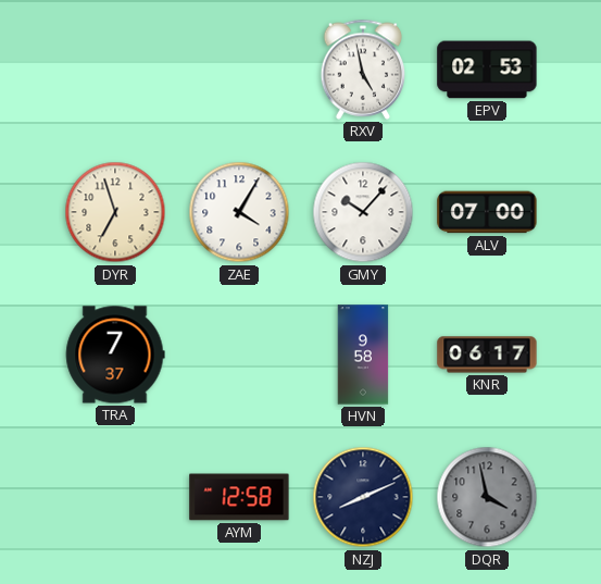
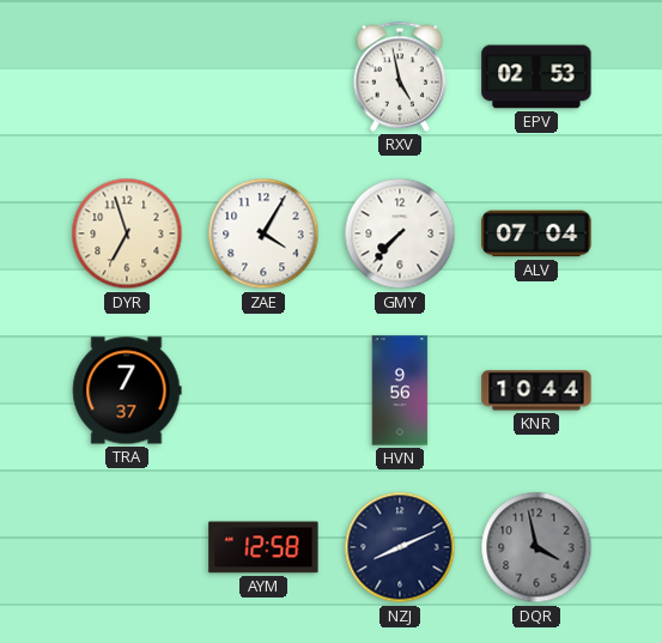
GMY: 10:07 -> 7:37 (400, 233)
ALV: 07:00 -> 07:04 (536, 233)
HVN: 9:58 -> 9:56 (400, 390)
KNR: 06:17 -> 10:44 (536, 390)
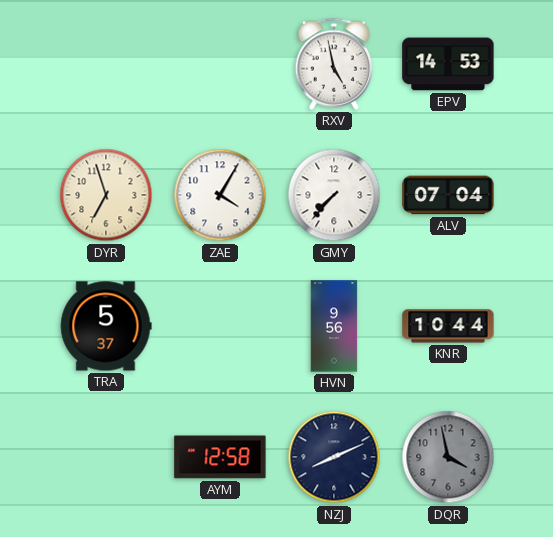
EPV: 02:53 -> 14:53 (448, 64)
TRA: 7:37 -> 5:37 (106, 326)
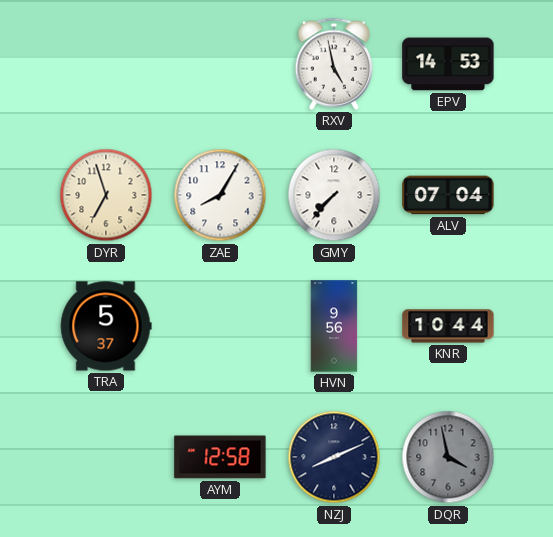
ZAE: 4:05 -> 8:05 (220, 195)
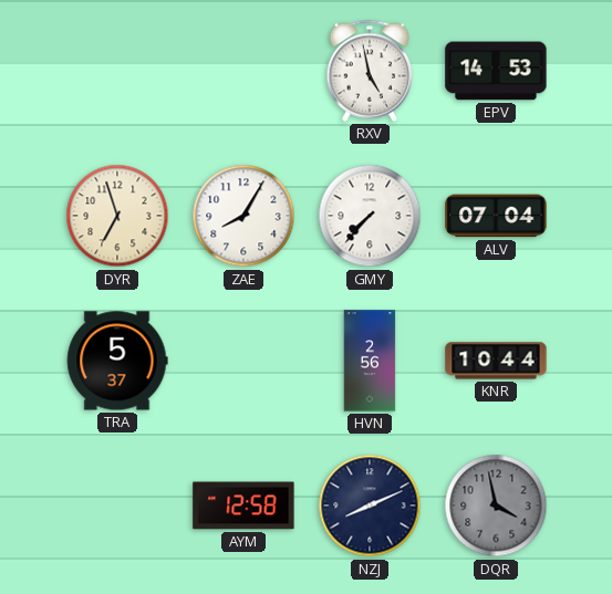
HVN: 9:56 -> 2:56 (370, 361)
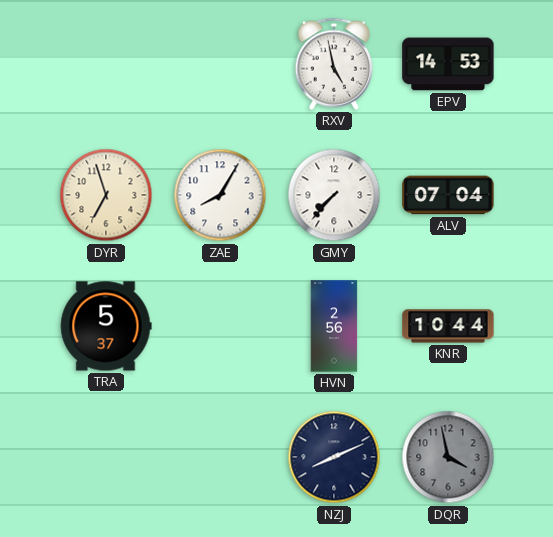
AYM: 12:58 -> none (243, 506)
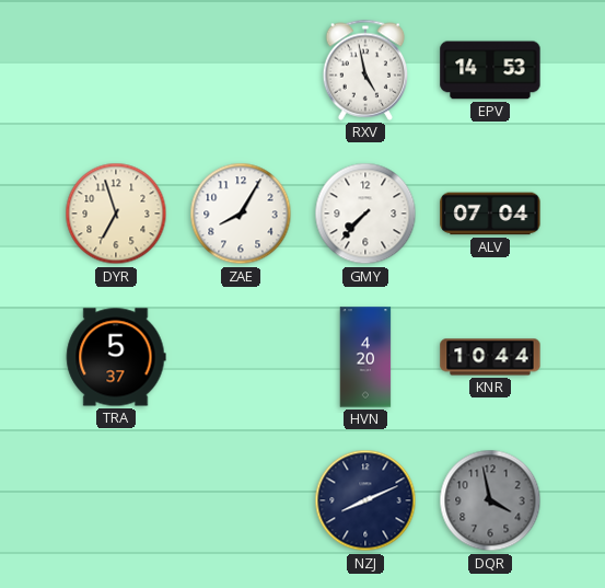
HVN: 2:56 -> 4:20 (365, 357)
